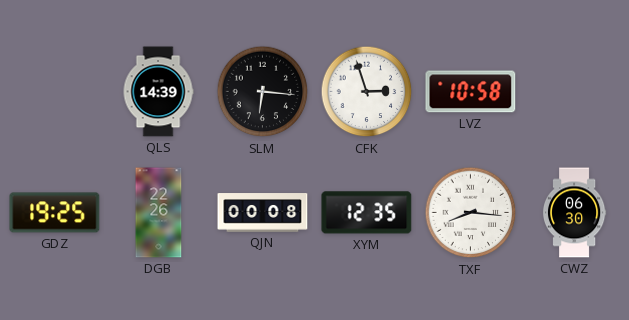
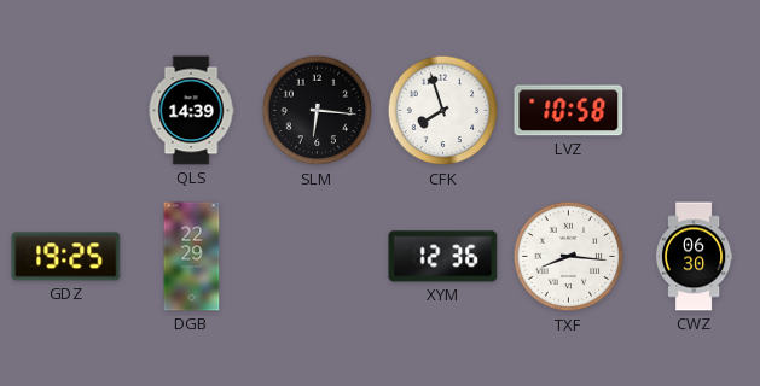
CFK: 2:57 -> 7:57 (443, 111)
DGB: 22:26 -> 22:29 (192, 257)
QJN: 00:08 -> none (263, 213)
XYM: 12:35 -> 12:36 (443, 257)
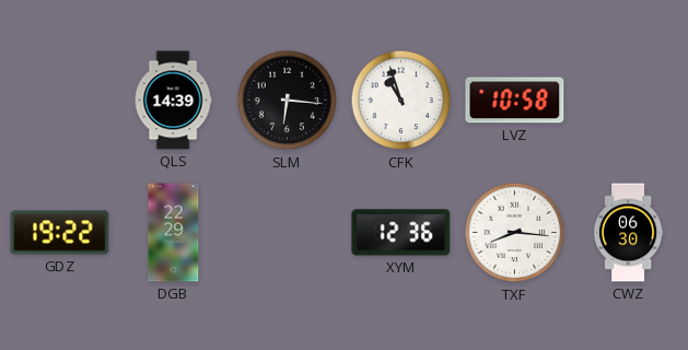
CFK: 7:57 -> 10:57 (401, 101)
GDZ: 19:25 -> 19:22 (60, 233)
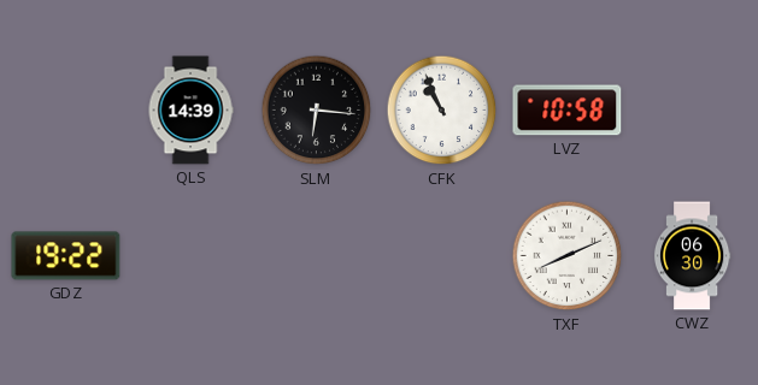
CFK: 10:57 -> 10:56 (442, 111)
DGB: 22:29 -> none (174, 233)
XYM: 12:36 -> none (401, 233)
TXF: 8:16 -> 8:11 (568, 256)
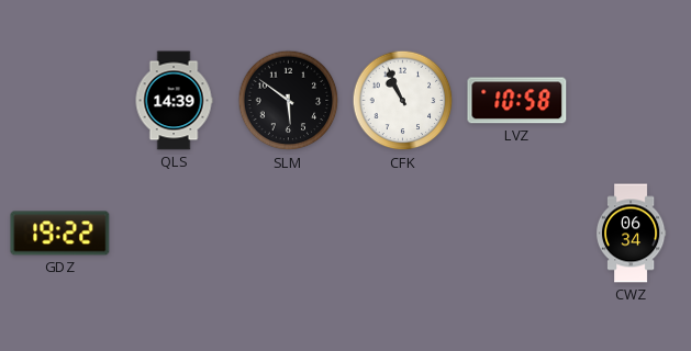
SLM: 6:16 -> 5:51 (289, 101)
TXF: 8:11 -> none (568, 256)
CWZ: 06:30 -> 06:34 (631, 234)
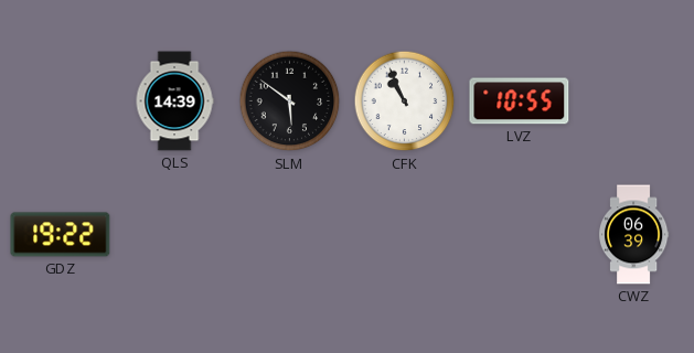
LVZ: 10:58 -> 10:55 (520, 101)
CWZ: 06:34 -> 06:39 (633, 235)
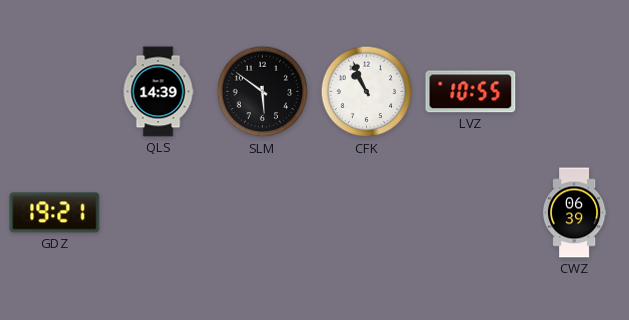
GDZ: 19:22 -> 19:21 (55, 213)
